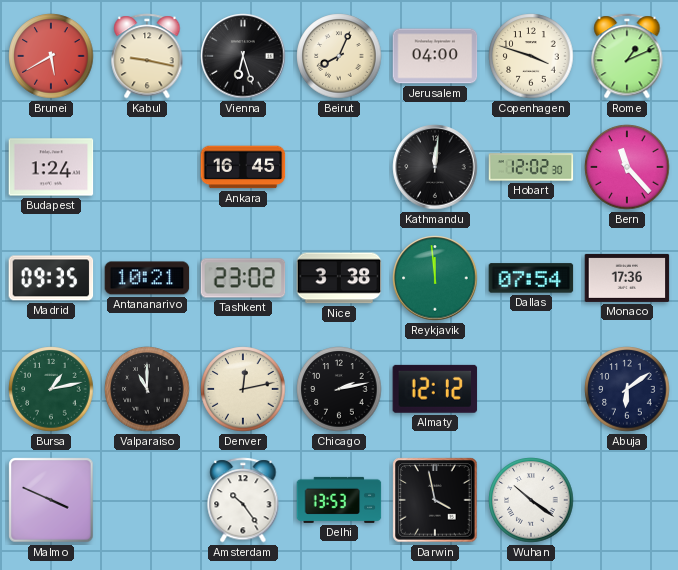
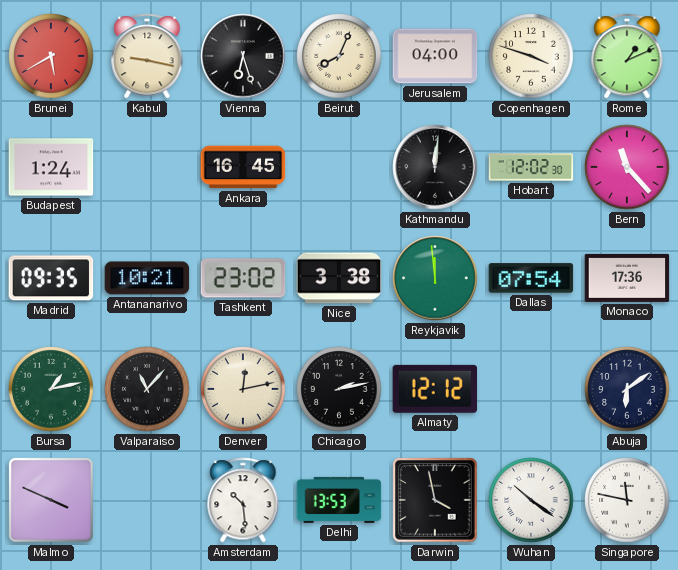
Valparaiso: 11:00 -> 11:07 (147, 389)
Amsterdam: 10:24 -> 10:29 (243, 500)
Singapore: none -> 11:47 (627, 500)
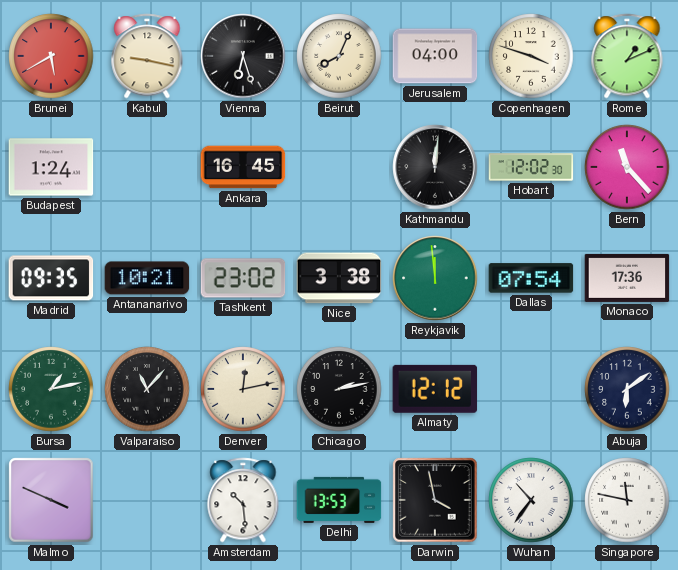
Wuhan: 10:21 -> 10:36 (531, 500)
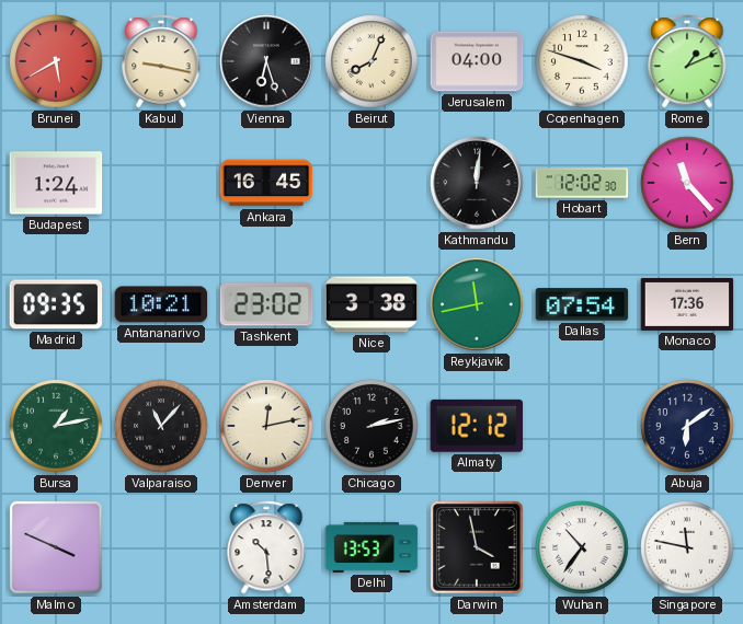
Reykjavik: 11:59 -> 11:43 (477, 304)
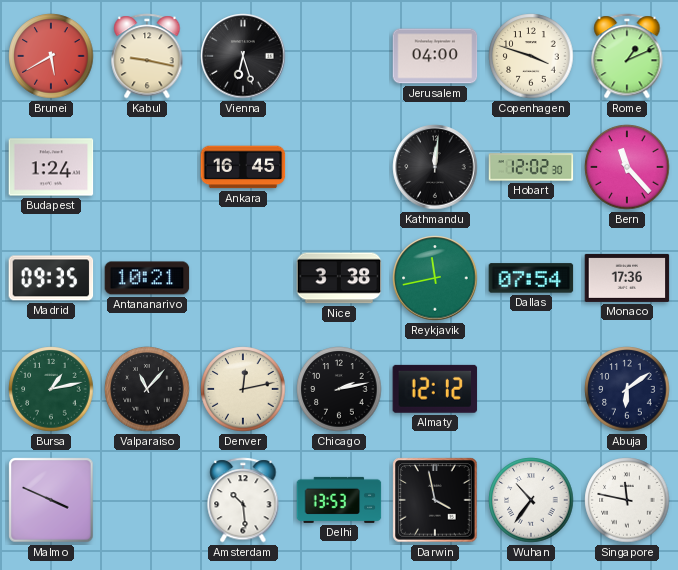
Beirut: 8:04 -> none (371, 61)
Tashkent: 23:02 -> none (266, 304)
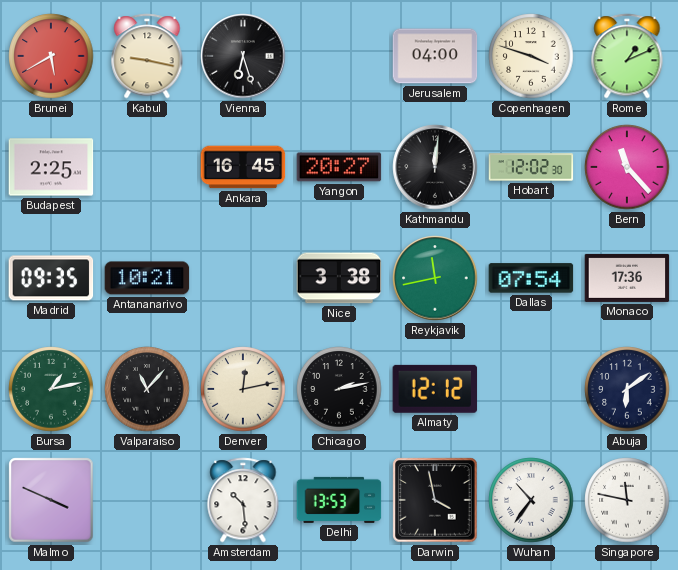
Budapest: 1:24 -> 2:25 (51, 167)
Yangon: none -> 20:27 (339, 167)
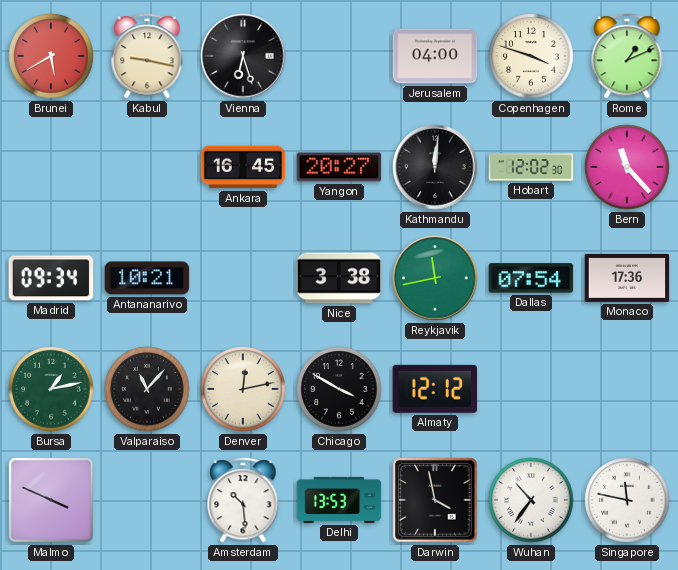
Budapest: 2:25 -> none (51, 167)
Madrid: 09:35 -> 09:34 (51, 278)
Chicago: 2:13 -> 3:50 (339, 389)
Abuja: 6:09 -> none (627, 389)
